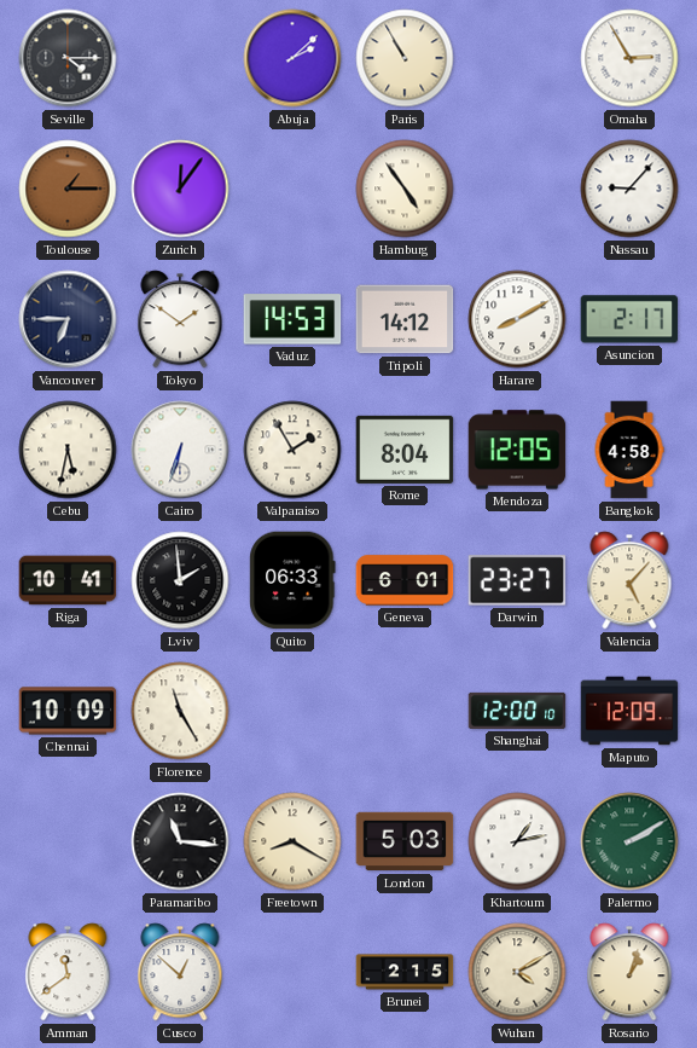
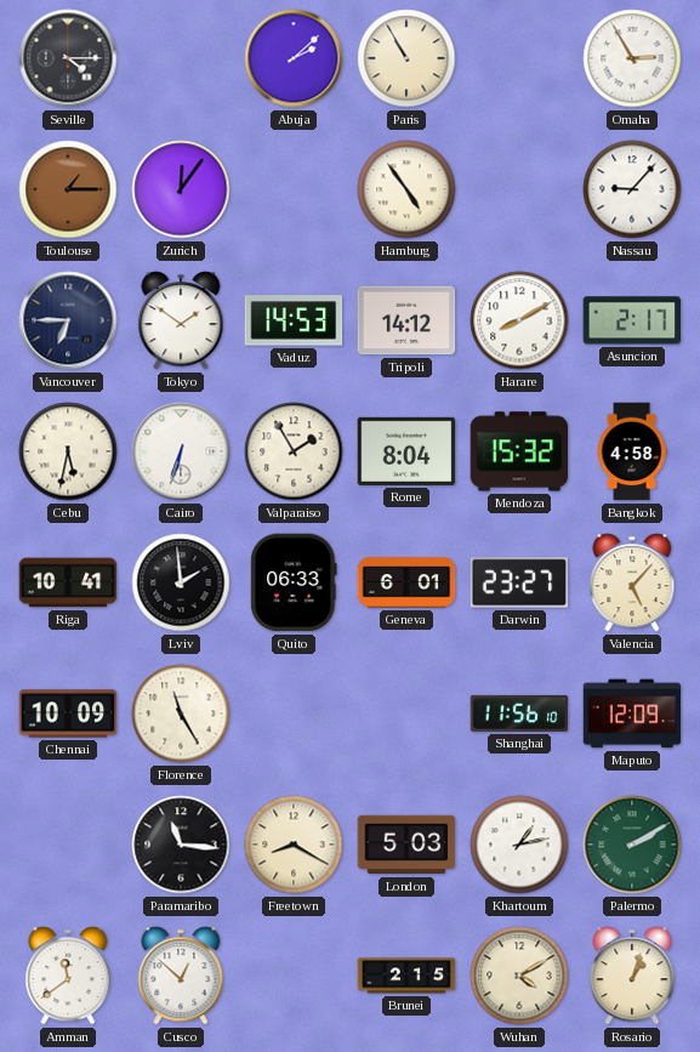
Mendoza: 12:05 -> 15:32 (519, 451)
Shanghai: 12:00 -> 11:56 (519, 713)
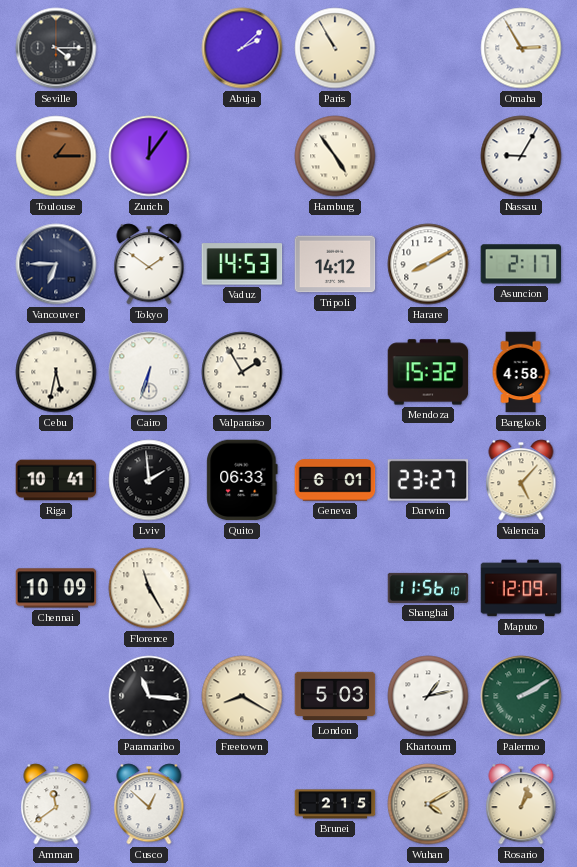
Nassau: 9:07 -> 9:05 (521, 156)
Rome: 8:04 -> none (406, 451)
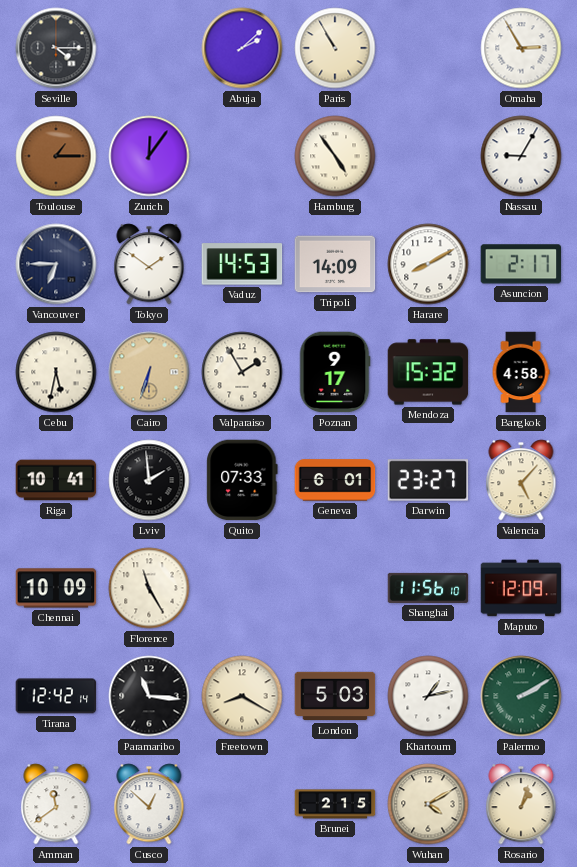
Tripoli: 14:12 -> 14:09 (335, 264)
Cairo dial: white -> champagne (149, 372)
Poznan: none -> 9:17 (335, 372)
Quito: 06:33 -> 07:33 (242, 480)
Tirana: none -> 12:42 (56, 696)
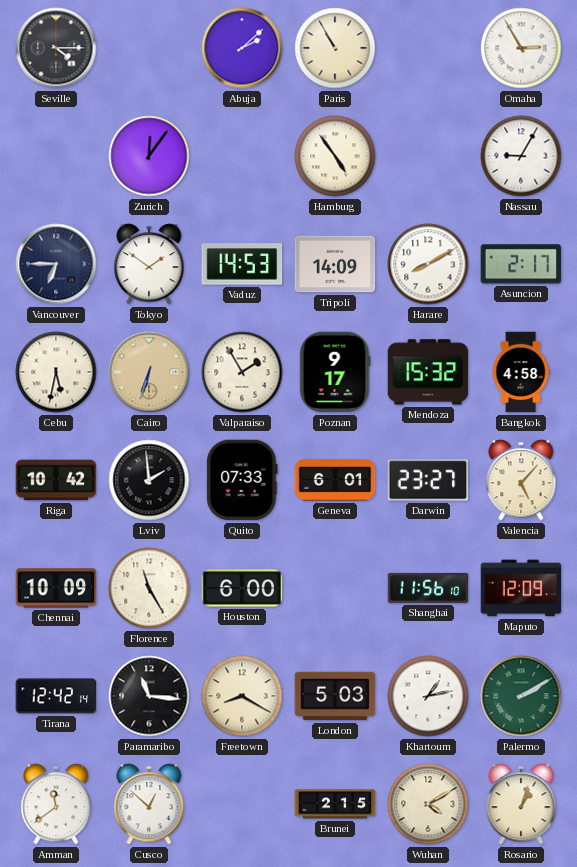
Toulouse: 1:15 -> none (56, 156)
Riga: 10:41 -> 10:42 (56, 480)
Houston: none -> 6:00 (242, 588)
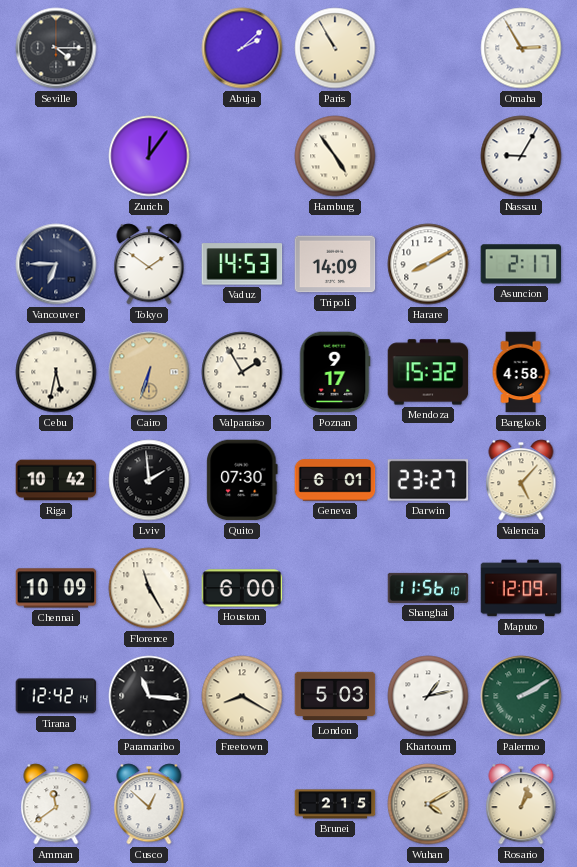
Quito: 07:33 -> 07:30 (242, 480)
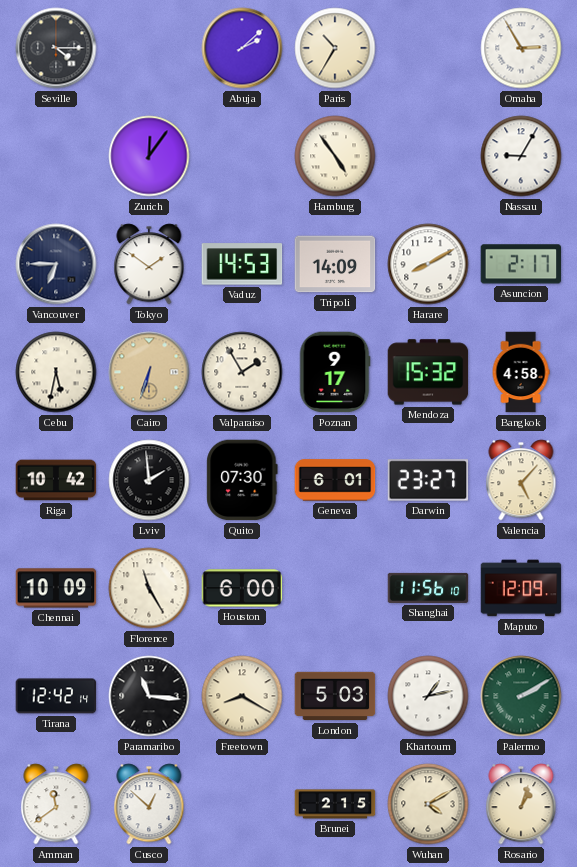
Paris: 10:55 -> 10:35 (335, 48)
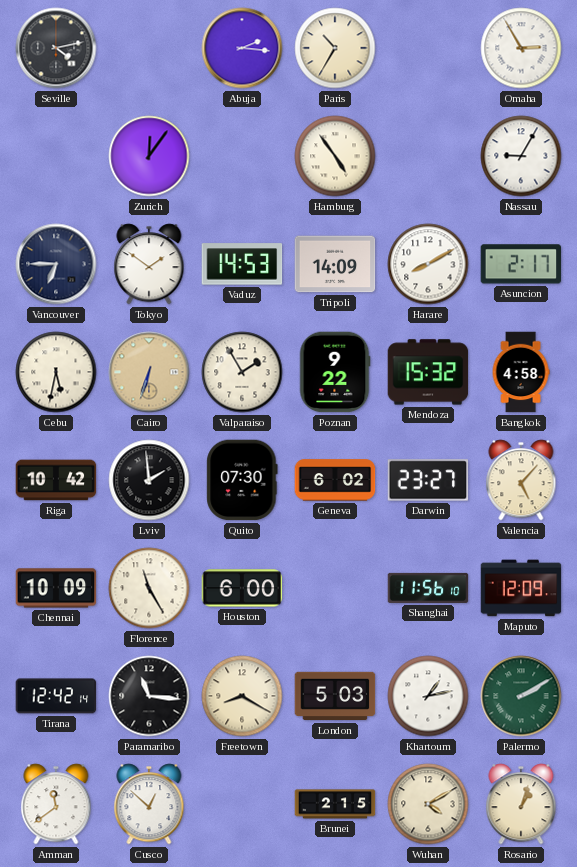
Seville: 4:15 -> 4:13 (56, 48)
Abuja: 2:08 -> 2:16 (242, 48)
Poznan: 9:17 -> 9:22 (335, 372)
Geneva: 6:01 -> 6:02 (335, 480)
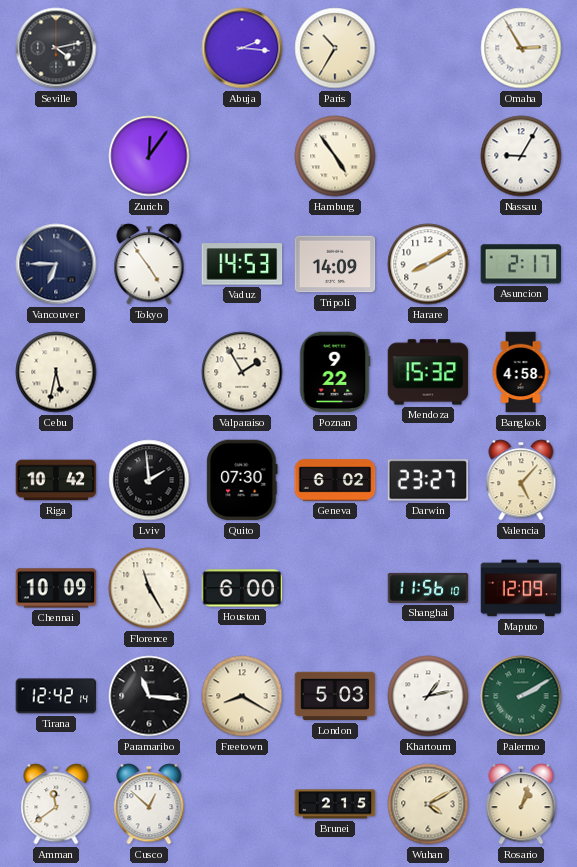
Tokyo: 1:51 -> 4:54 (149, 264)
Cairo: 6:33 -> none (149, 372)
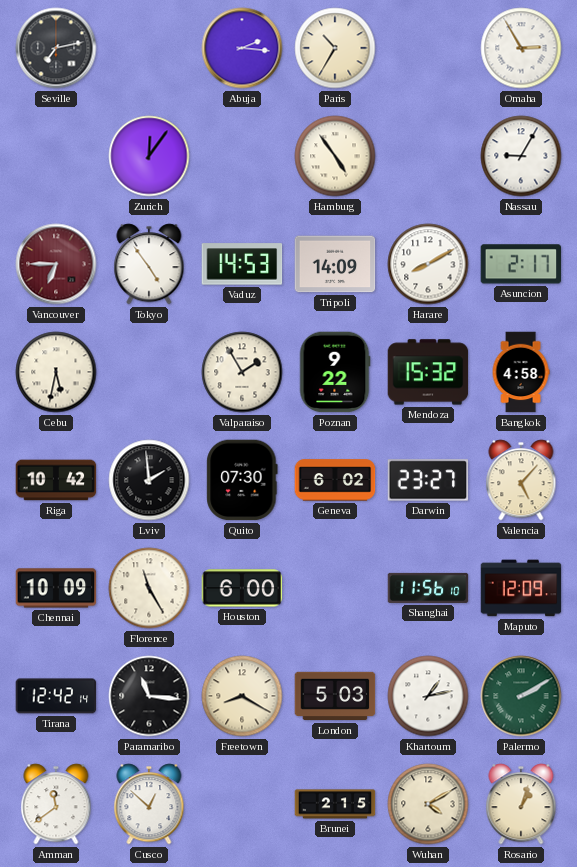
Seville: 4:13 -> 7:13 (56, 48)
Vancouver dial: navy -> burgundy (56, 264)
